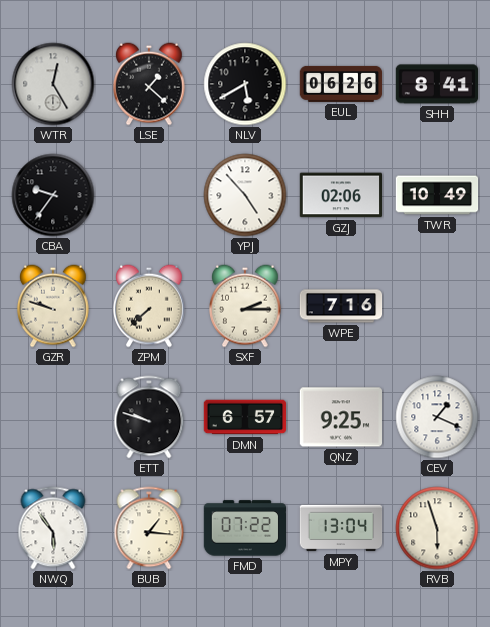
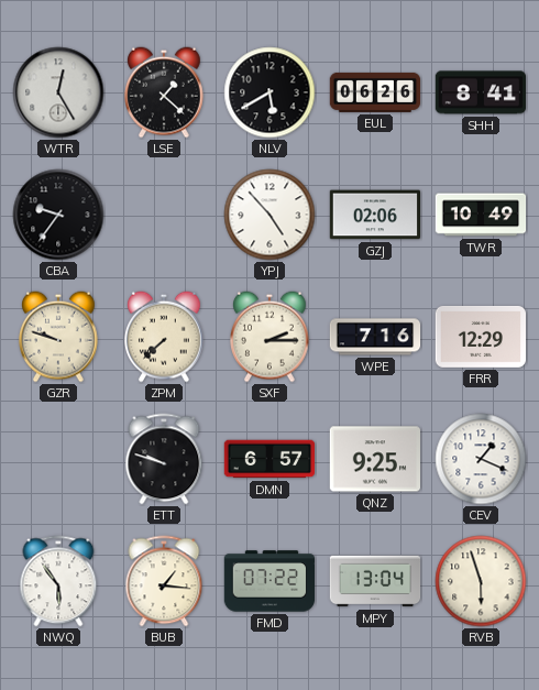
FRR: none -> 12:29 (481, 337)
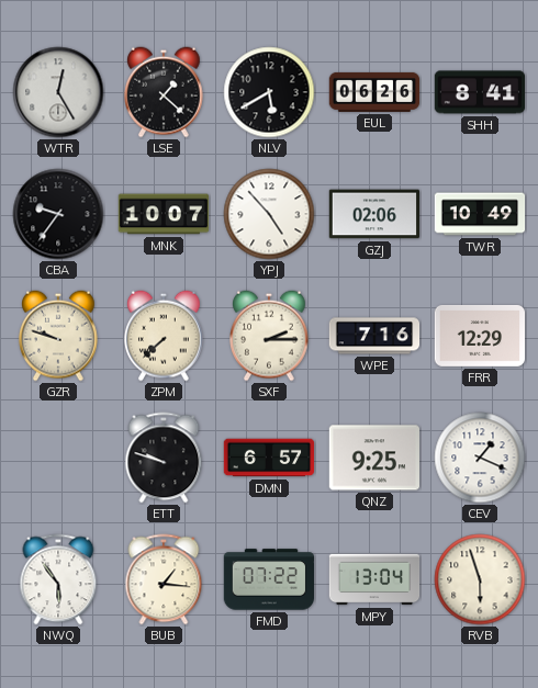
MNK: none -> 10:07 (164, 214)
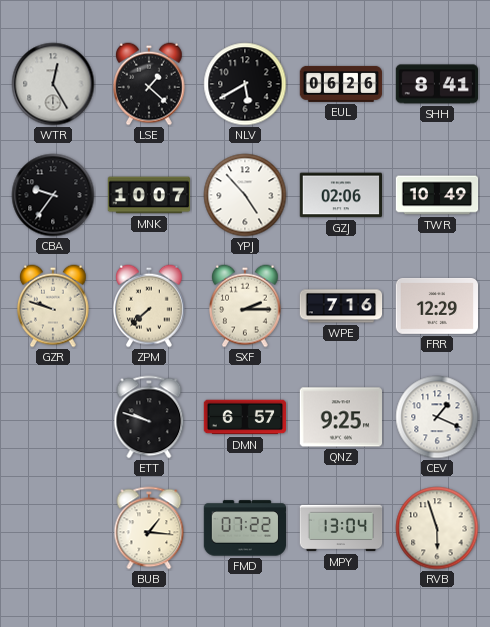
NWQ: 5:54 -> none (58, 579)
